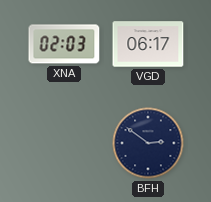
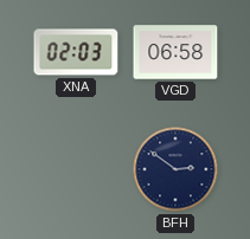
VGD: 06:17 -> 06:58 (175, 52)
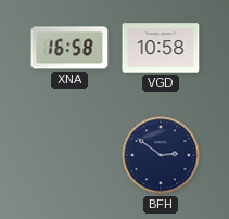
XNA: 02:03 -> 16:58 (69, 48)
VGD: 06:58 -> 10:58 (161, 48)
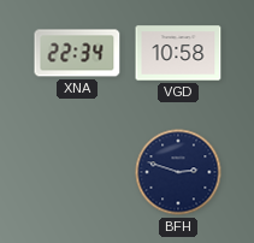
XNA: 16:58 -> 22:34 (77, 53)
BFH: 2:51 -> 2:48 (178, 172)
